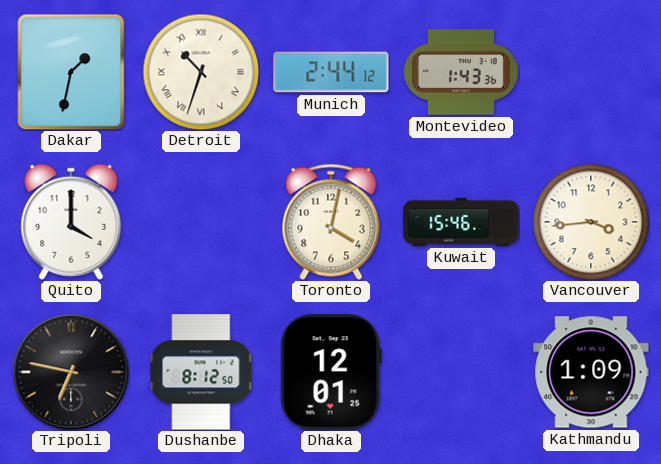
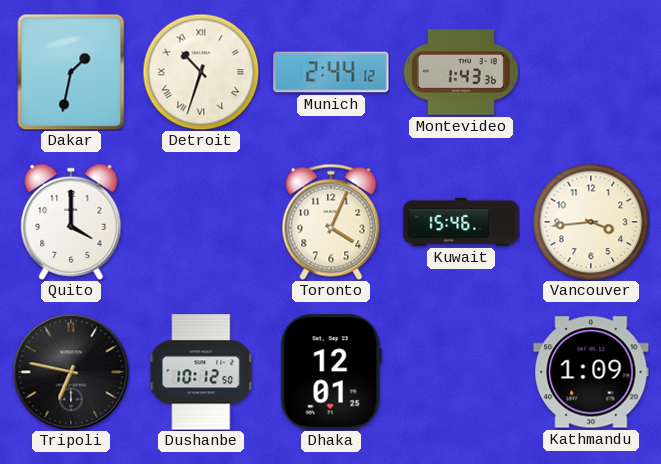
Toronto: 4:02 -> 4:04 (331, 222)
Dushanbe: 8:12 -> 10:12 (201, 372)
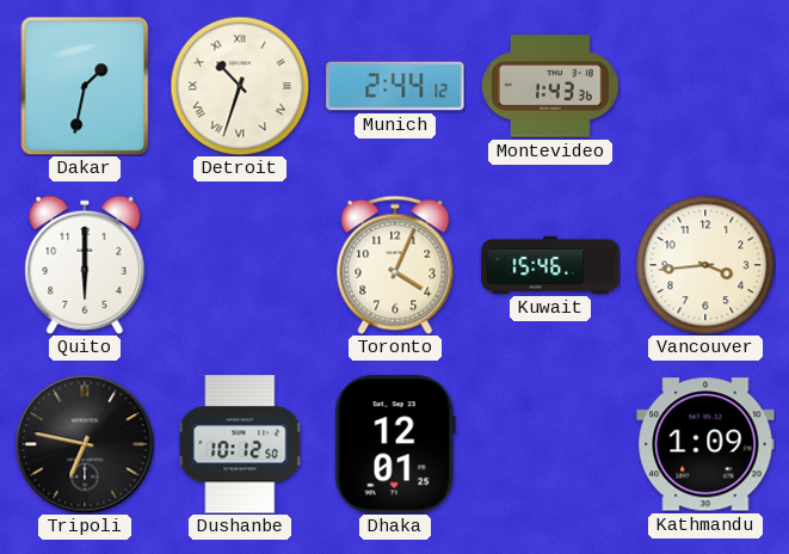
Quito: 4:00 -> 6:00 (85, 265)
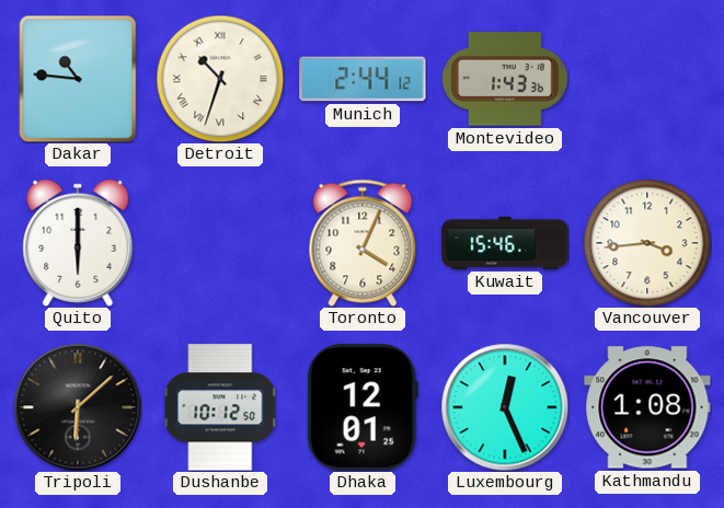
Dakar: 1:32 -> 10:46 (78, 79)
Tripoli: 6:47 -> 6:08 (78, 407)
Luxembourg: none -> 12:26 (505, 407)
Kathmandu: 1:09 -> 1:08 (647, 407)
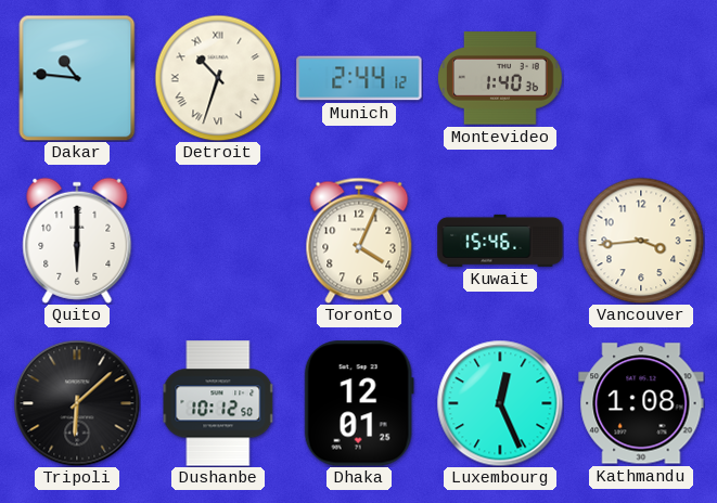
Montevideo: 1:43 -> 1:40 (501, 78)
